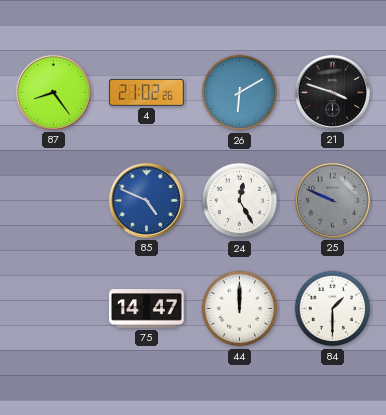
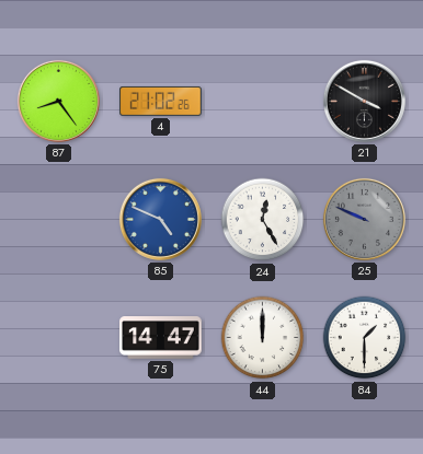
26: 6:10 -> none (240, 93)
21: 3:48 -> 3:50 (364, 101)
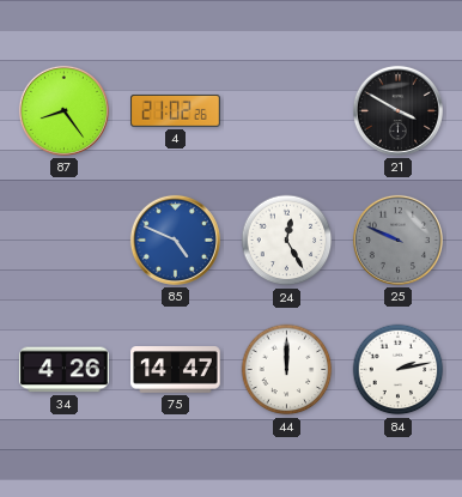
34: none -> 4:26 (65, 370)
84: 1:30 -> 2:13 (399, 370)
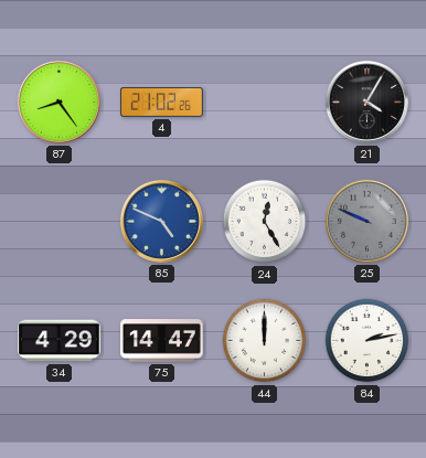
21: 3:50 -> 4:05 (366, 102)
34: 4:26 -> 4:29 (60, 341)
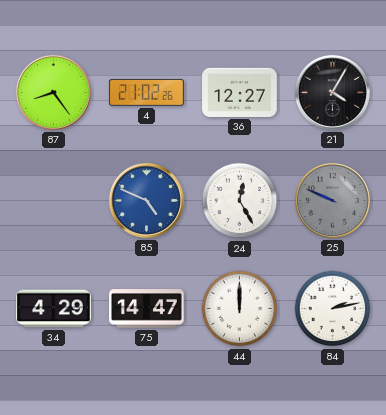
36: none -> 12:27 (240, 92)
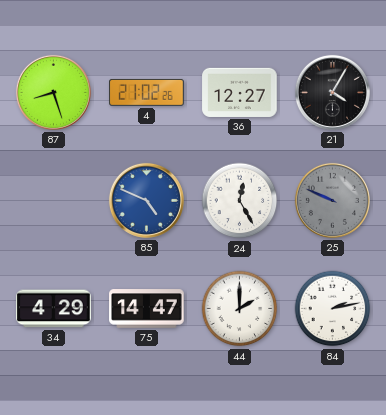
87: 8:24 -> 8:27 (53, 92)
44: 12:00 -> 2:00 (240, 309)
